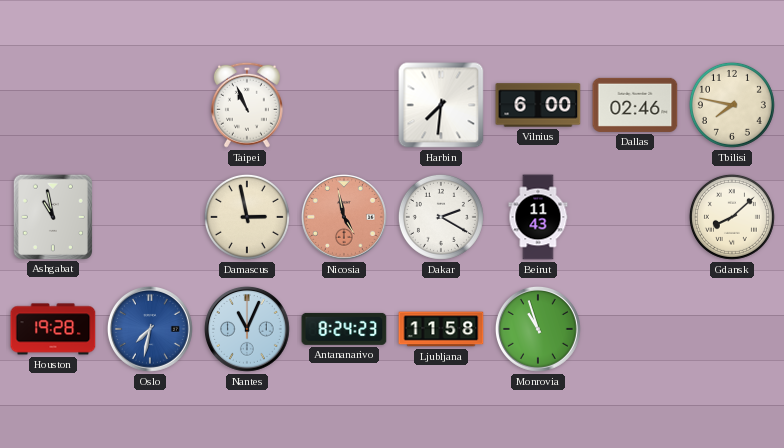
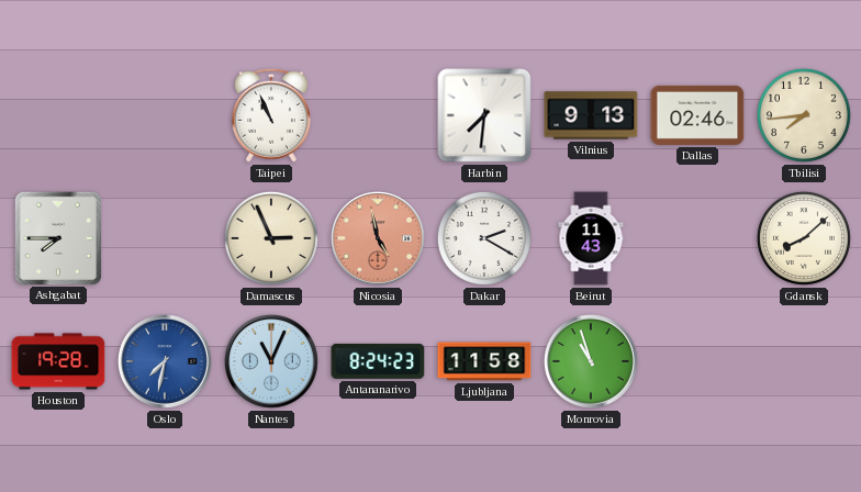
Vilnius: 6:00 -> 9:13 (591, 115)
Tbilisi: 7:47 -> 7:44 (804, 115)
Ashgabat: 10:58 -> 7:45 (57, 237)
Damascus: 2:58 -> 2:56 (271, 238)
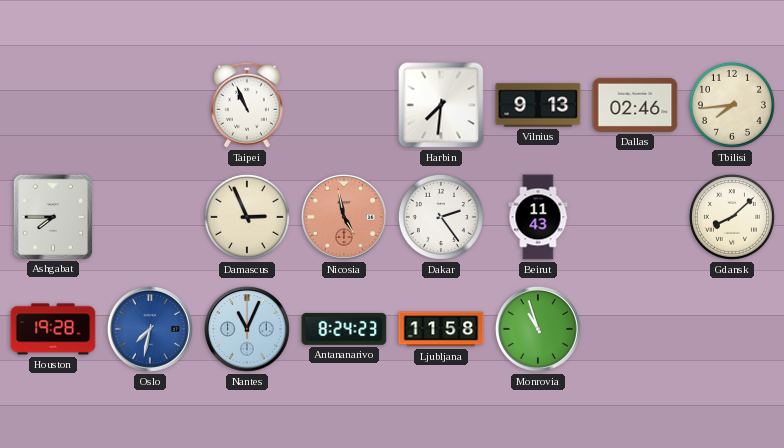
Dakar: 2:20 -> 2:24 (441, 217)
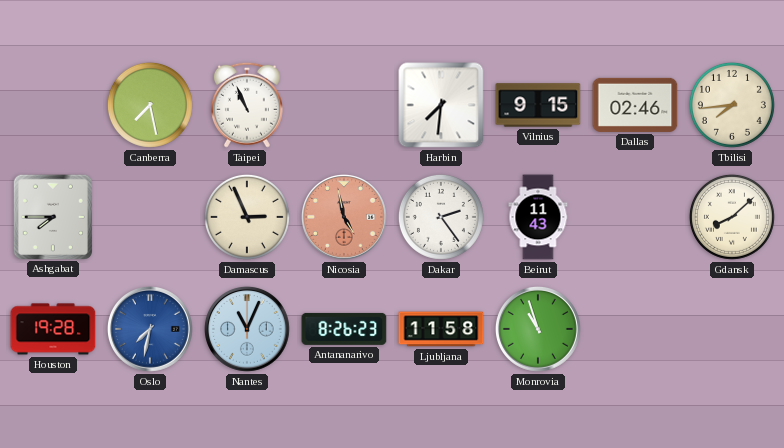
Canberra: none -> 7:28 (150, 105)
Vilnius: 9:13 -> 9:15 (538, 105)
Antananarivo: 8:24 -> 8:26 (344, 329)
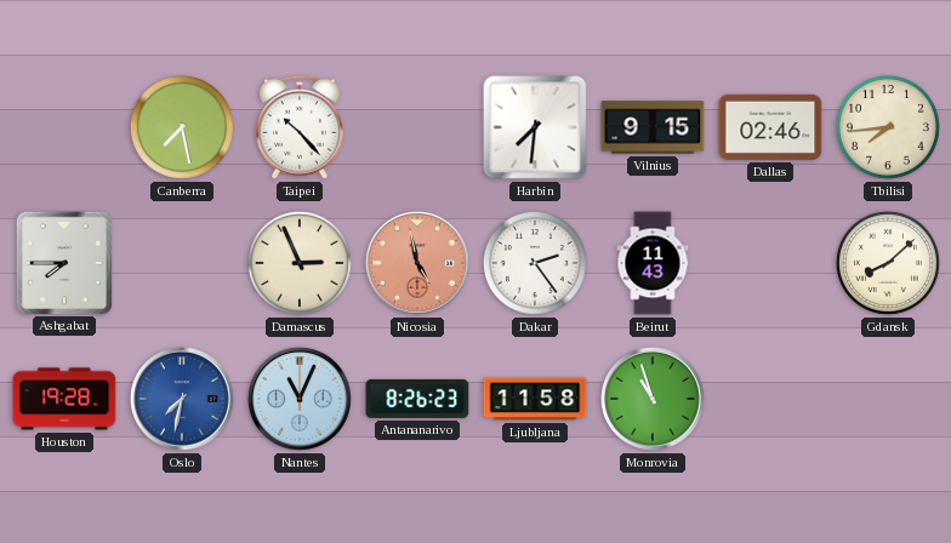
Taipei: 10:56 -> 10:23 (300, 127)
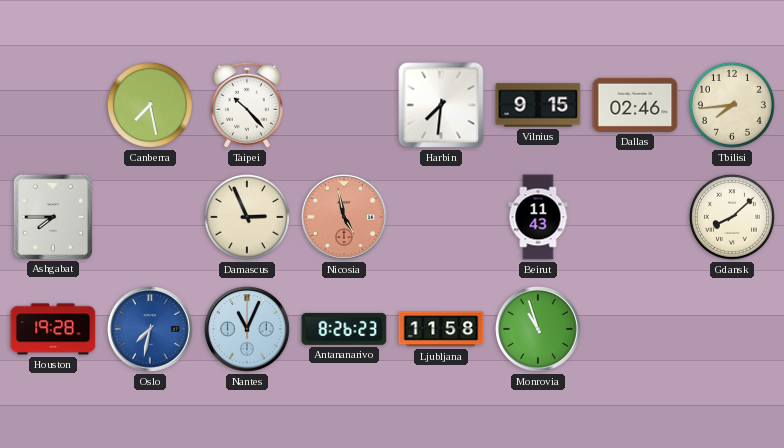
Dakar: 2:24 -> none (535, 263)
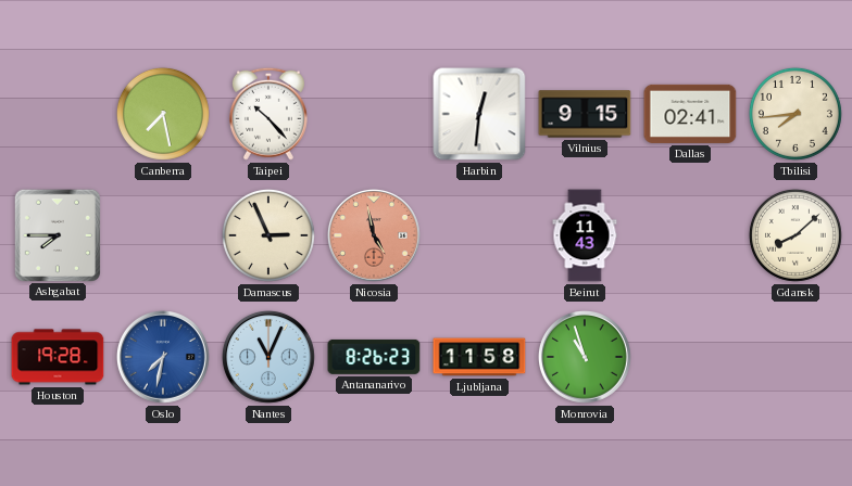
Harbin: 7:31 -> 12:31 (479, 114)
Dallas: 02:46 -> 02:41 (690, 114)
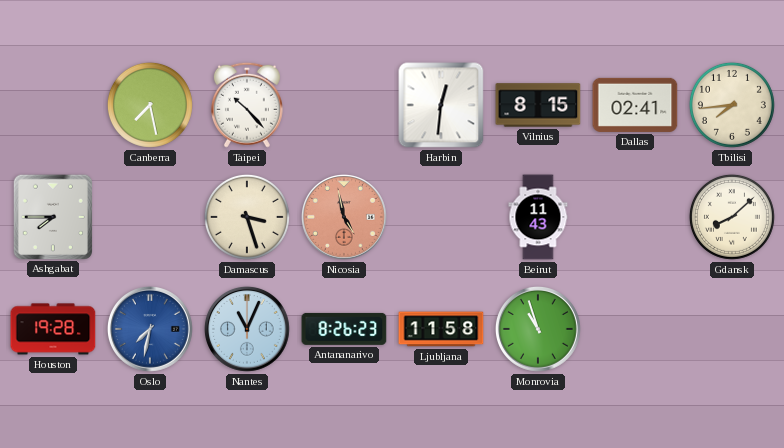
Vilnius: 9:15 -> 8:15 (538, 105)
Damascus: 2:56 -> 3:27 (247, 217)
